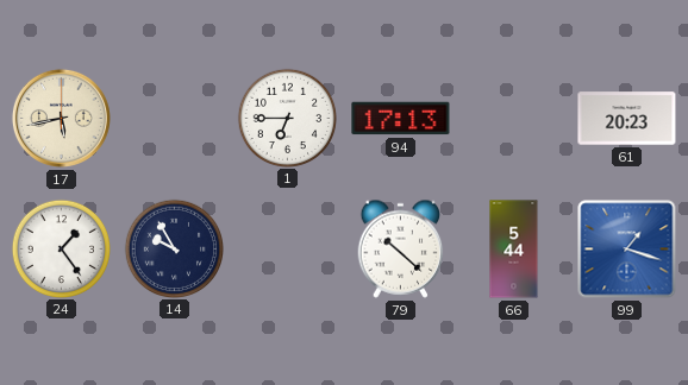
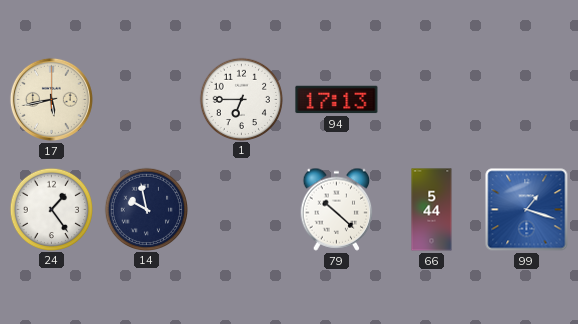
61: 20:23 -> none (627, 119)
14: 9:55 -> 9:58 (146, 209)
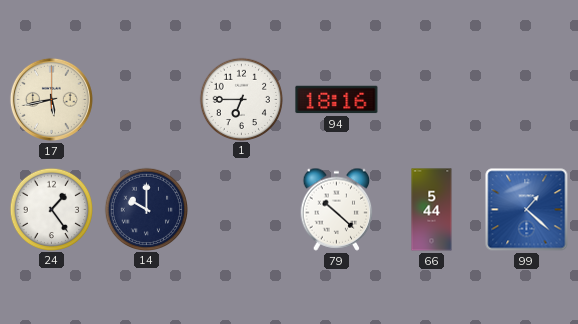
94: 17:13 -> 18:16 (337, 100)
14: 9:58 -> 10:00 (146, 209)
99: 1:18 -> 1:22 (527, 210)
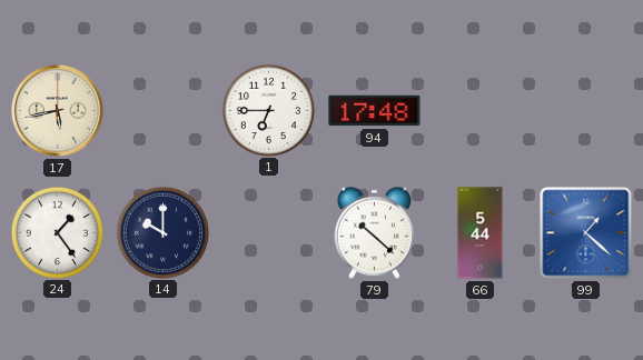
94: 18:16 -> 17:48 (375, 111)
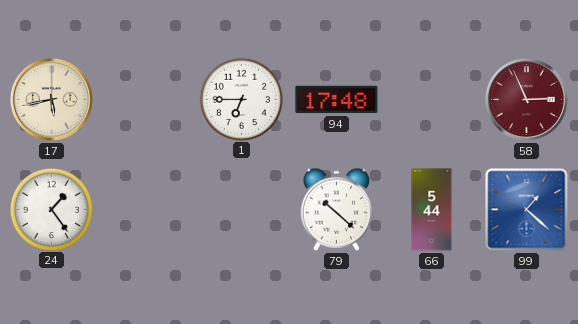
58: none -> 2:56 (526, 99)
14: 10:00 -> none (162, 232)
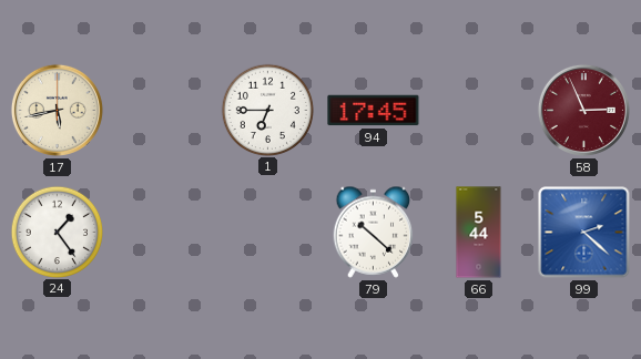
94: 17:48 -> 17:45 (374, 111)
99: 1:22 -> 2:22 (584, 233)
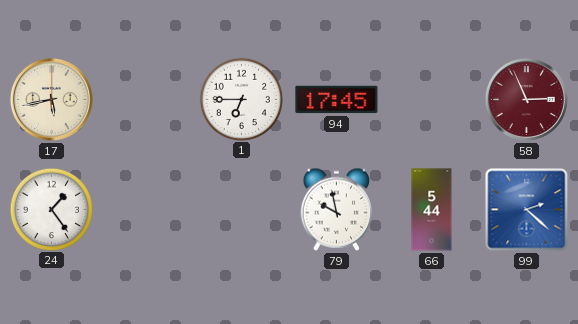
79: 10:22 -> 9:58 (337, 209)
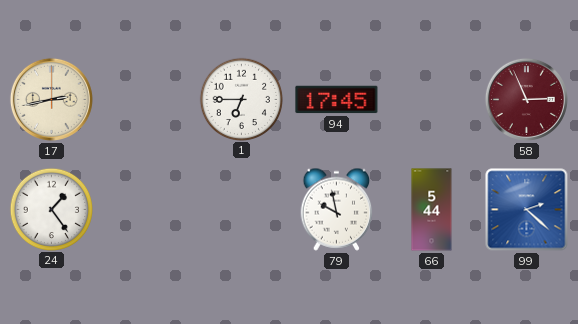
17: 5:43 -> 2:43 (51, 99)
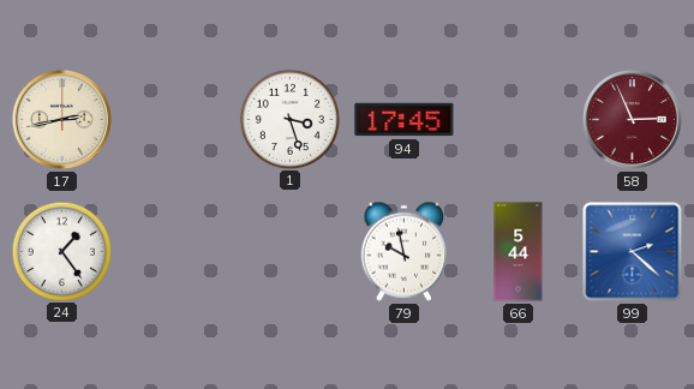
1: 6:45 -> 3:27 (289, 119)
